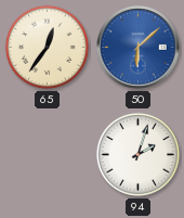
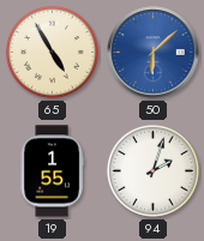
65: 12:36 -> 4:55 (52, 52)
19: none -> 1:55 (52, 171)
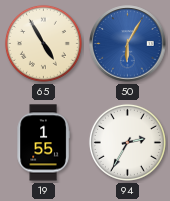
50: 6:08 -> 6:05 (128, 44)
94: 2:03 -> 2:35 (127, 142)
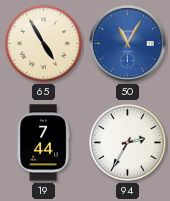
50: 6:05 -> 11:05 (128, 44)
19: 1:55 -> 7:44 (43, 143)
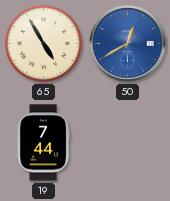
50: 11:05 -> 12:40 (128, 44)
94: 2:35 -> none (127, 142)
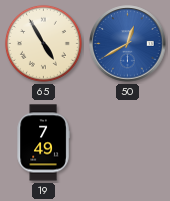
19: 7:44 -> 7:49 (43, 143)
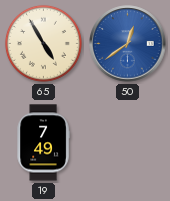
50: 12:40 -> 12:39 (128, 44)
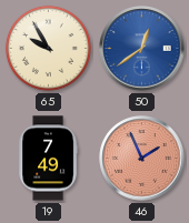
65: 4:55 -> 9:55 (48, 48)
46: none -> 1:56 (142, 159)
